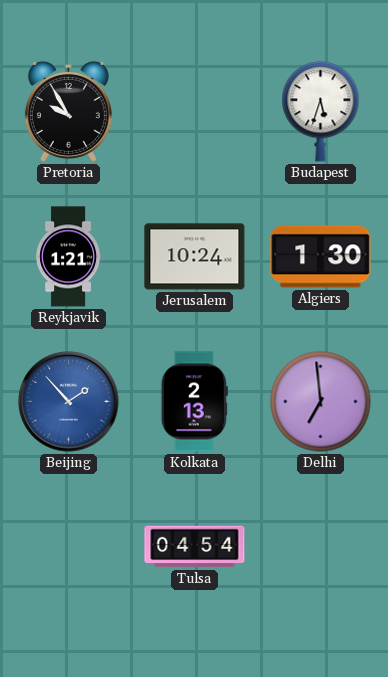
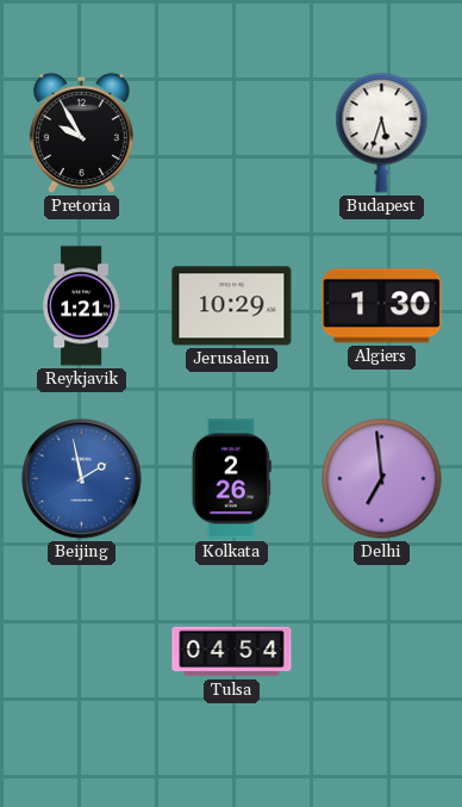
Jerusalem: 10:24 -> 10:29 (232, 306)
Beijing: 1:53 -> 1:58 (82, 479)
Kolkata: 2:13 -> 2:26 (231, 479)
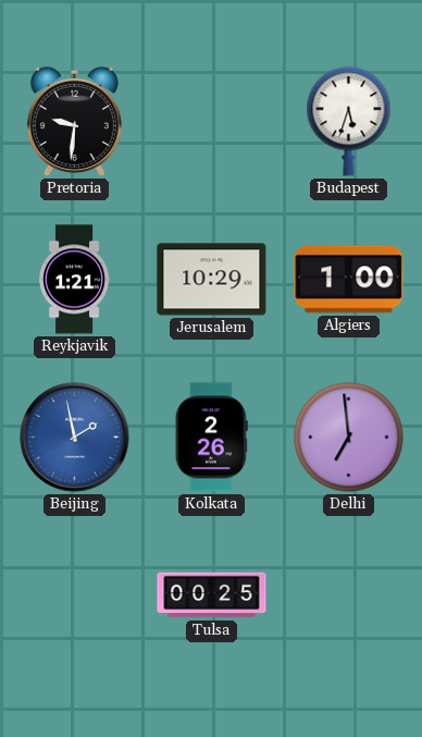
Pretoria: 9:55 -> 9:31 (74, 121)
Algiers: 1:30 -> 1:00 (349, 280)
Tulsa: 04:54 -> 00:25 (212, 595)
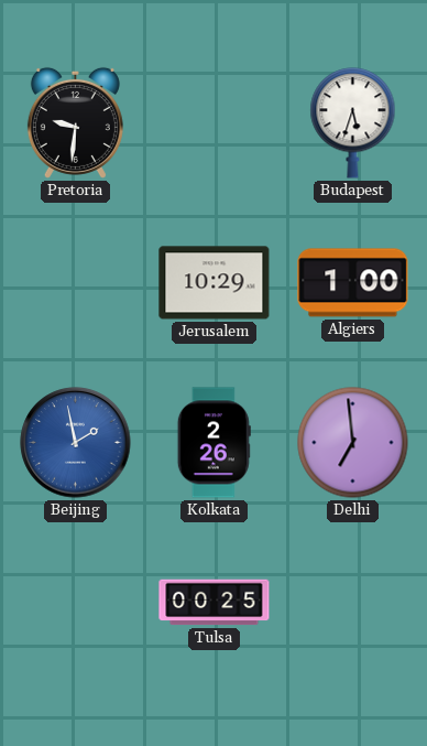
Reykjavik: 1:21 -> none (75, 280)
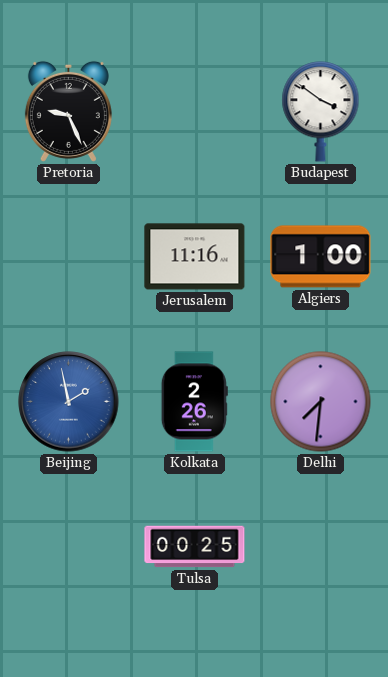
Pretoria: 9:31 -> 9:26 (68, 111)
Budapest: 5:33 -> 3:51 (321, 112)
Jerusalem: 10:29 -> 11:16 (195, 257)
Delhi: 6:59 -> 7:31 (321, 402)
